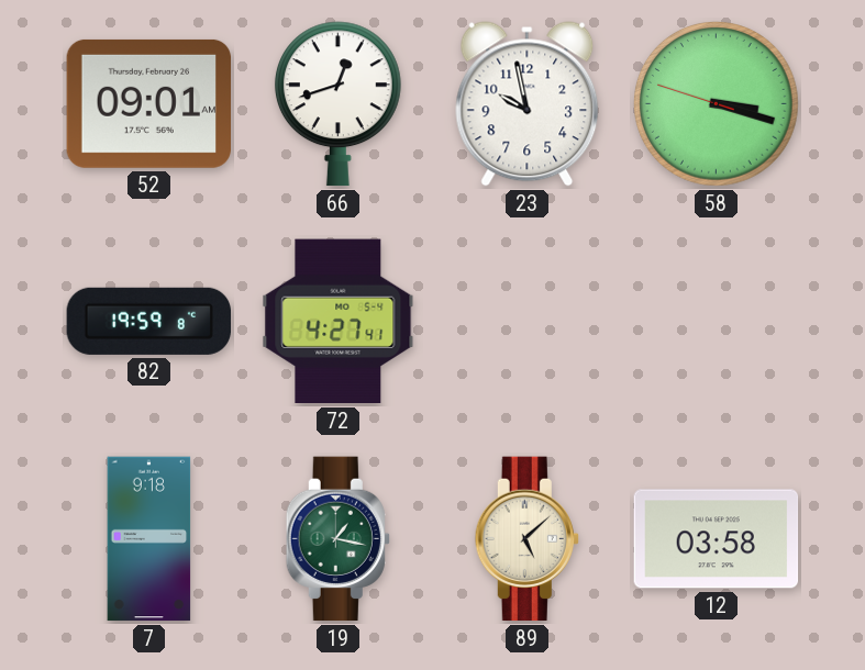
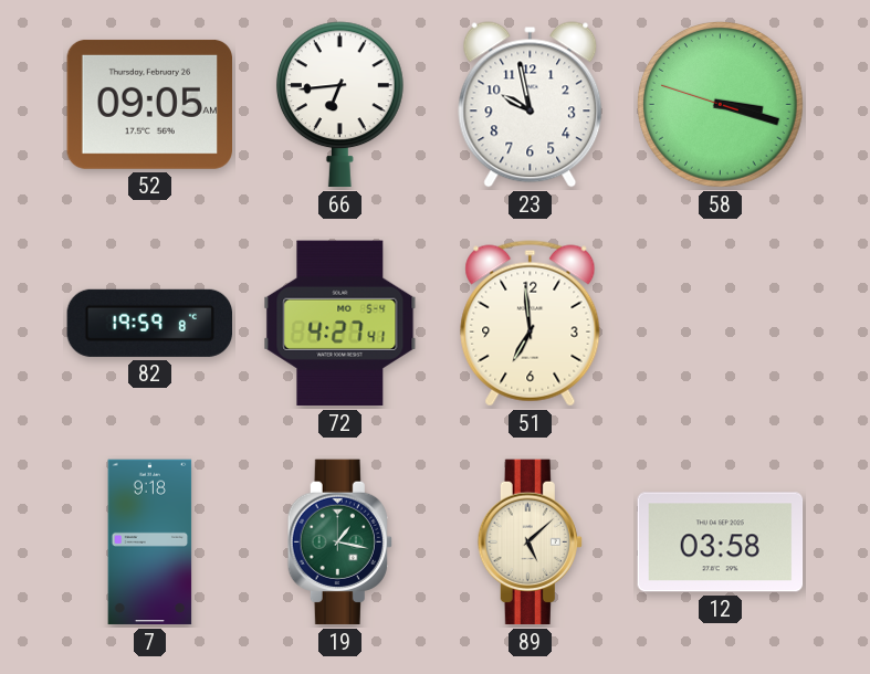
52: 09:01 -> 09:05 (149, 104)
66: 12:42 -> 6:44 (339, 105)
51: none -> 6:59 (531, 324)
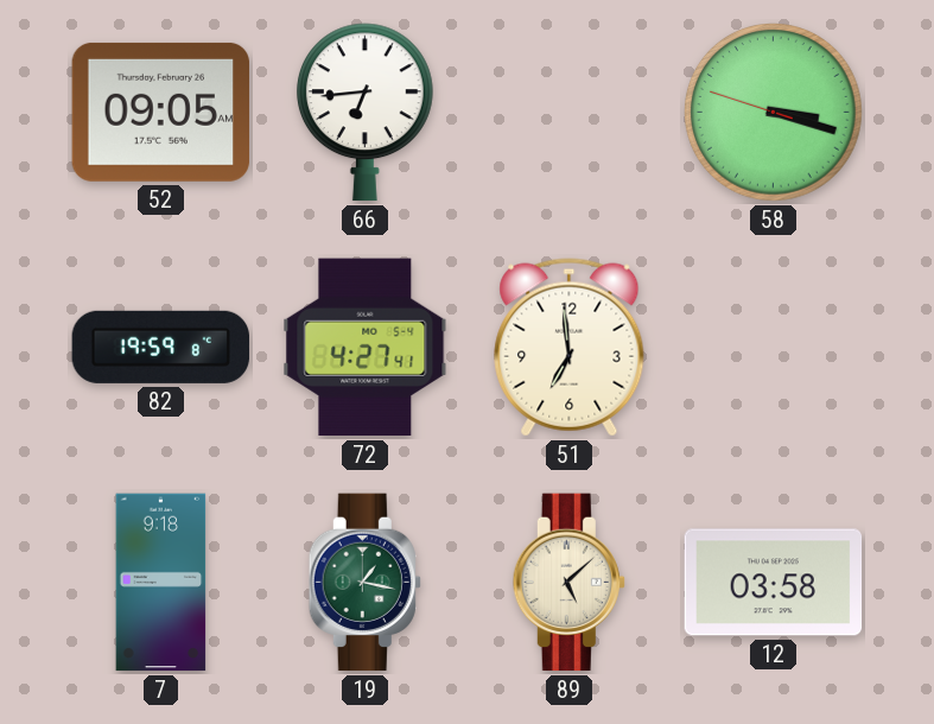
23: 9:58 -> none (531, 105)
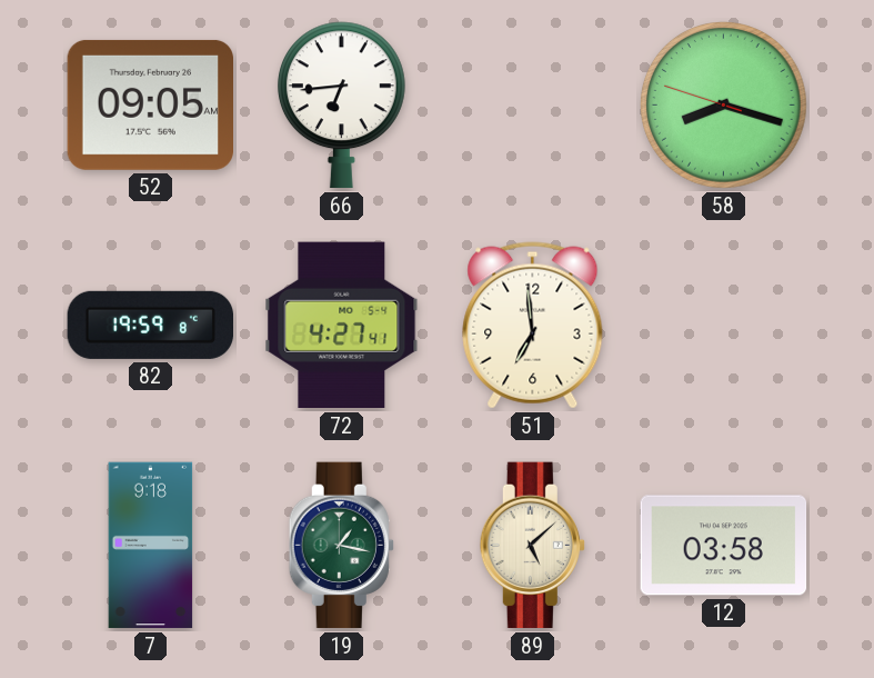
58: 3:17 -> 8:17 (724, 106)
